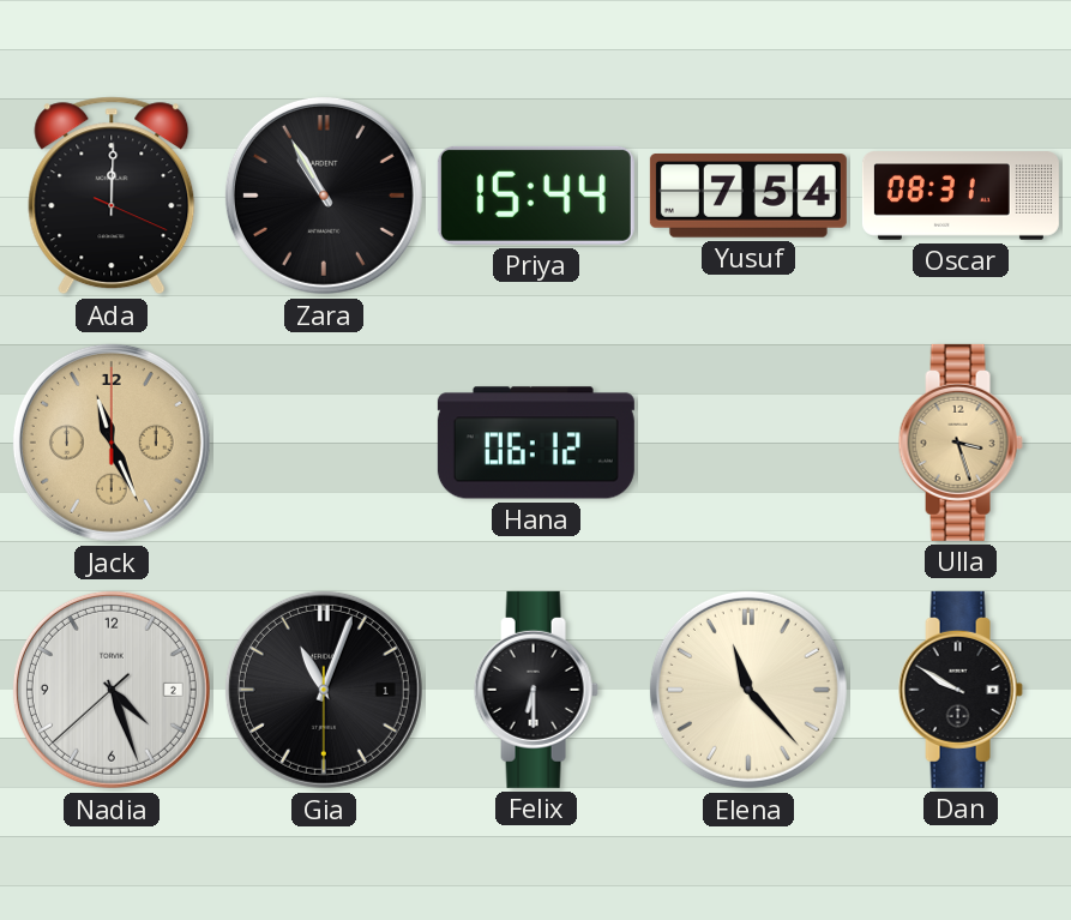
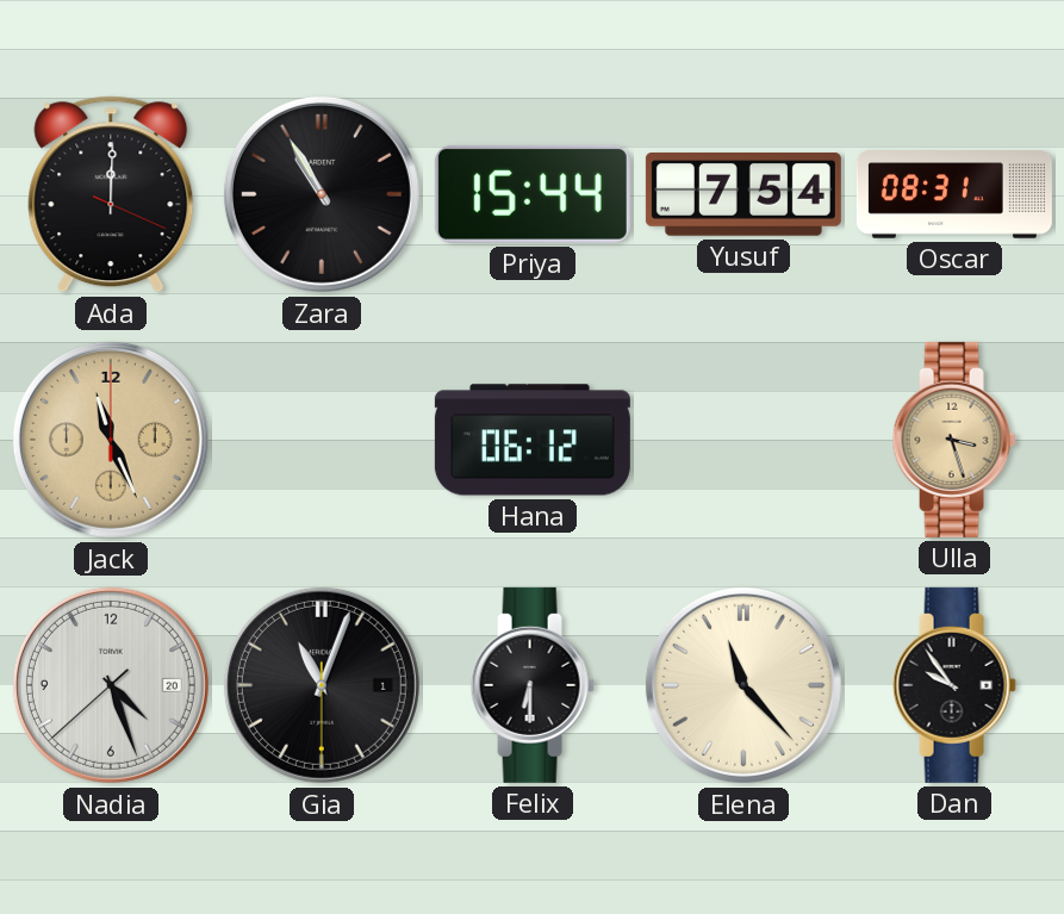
Nadia date: 2 -> 20 (111, 685)
Dan: 9:50 -> 9:54 (954, 685)
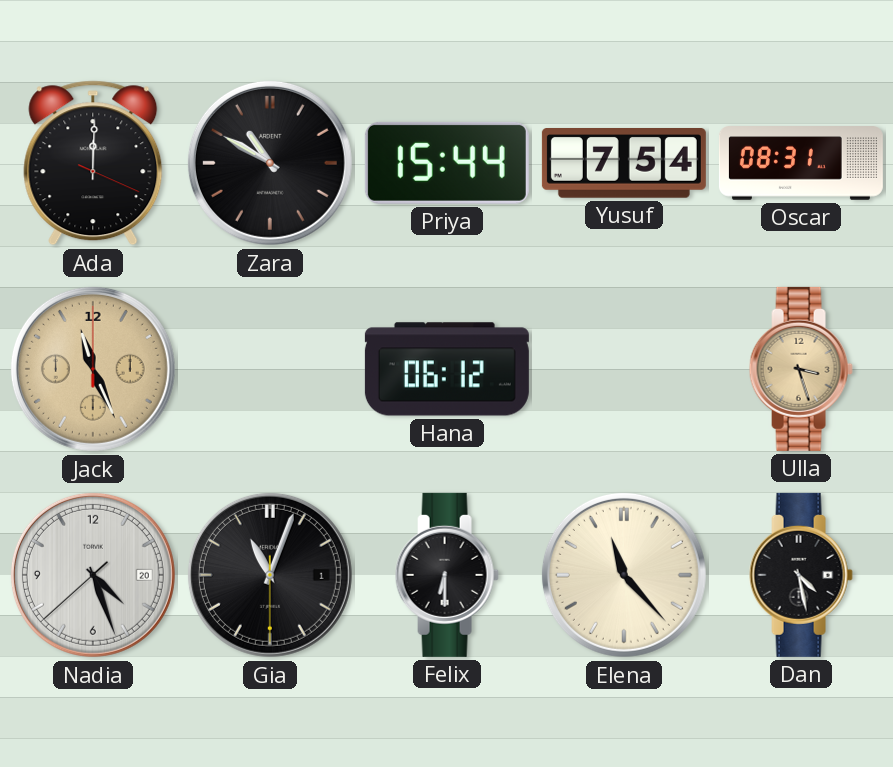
Zara: 10:55 -> 10:50 (270, 163)
Dan: 9:54 -> 4:28 (801, 575)
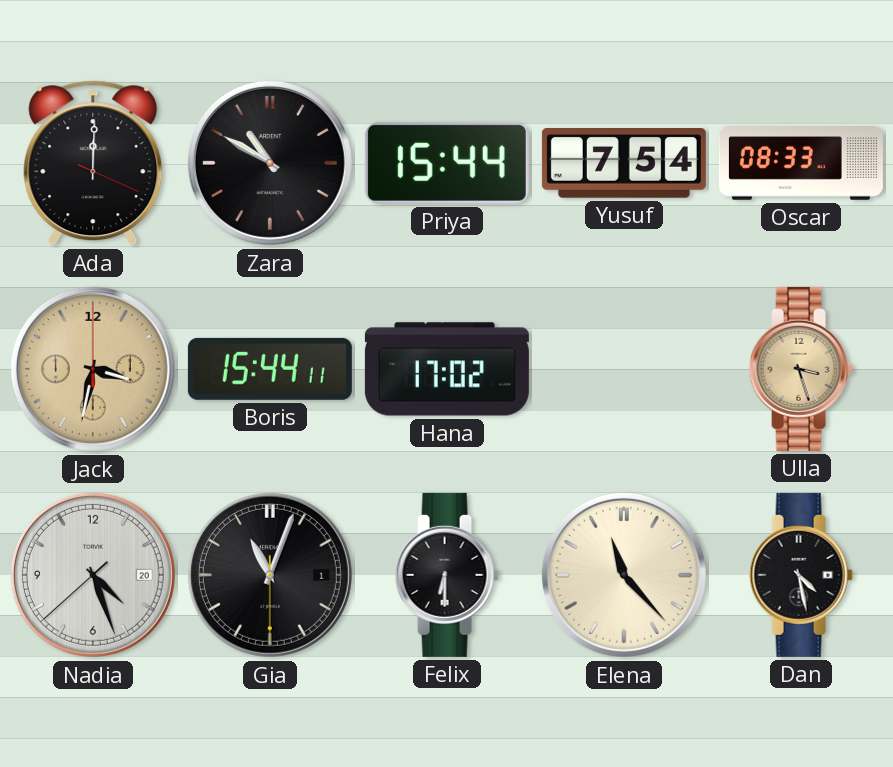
Oscar: 08:31 -> 08:33 (801, 163)
Jack: 11:26 -> 3:32 (93, 369)
Boris: none -> 15:44 (270, 369)
Hana: 06:12 -> 17:02 (447, 369)
